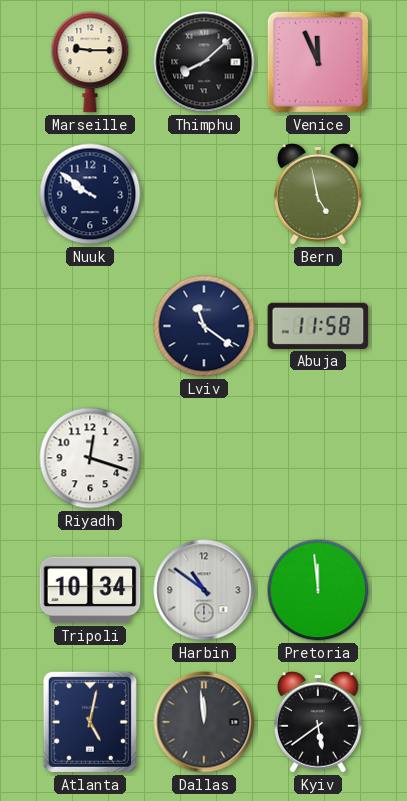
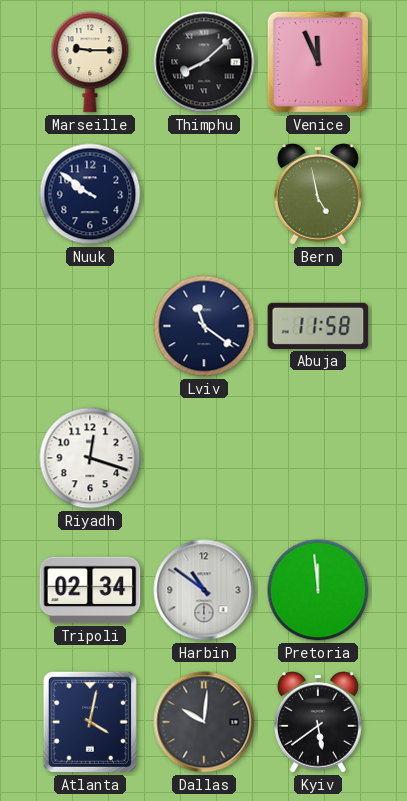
Tripoli: 10:34 -> 02:34 (90, 590)
Atlanta: 5:02 -> 4:02 (90, 722)
Dallas: 11:59 -> 10:01 (204, 722)
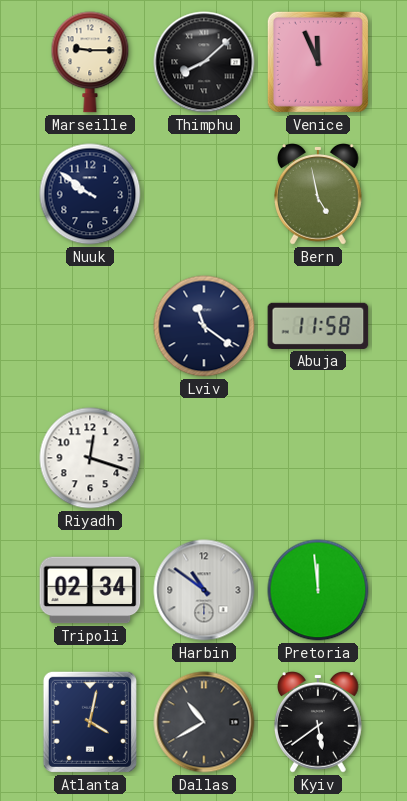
Dallas: 10:01 -> 10:40 (204, 722)
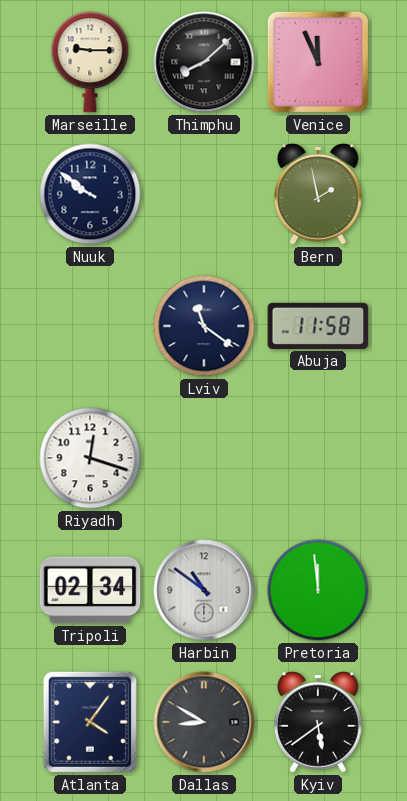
Bern: 4:58 -> 1:58 (319, 194)
Atlanta: 4:02 -> 4:06 (90, 722)
Dallas: 10:40 -> 8:50 (204, 722)
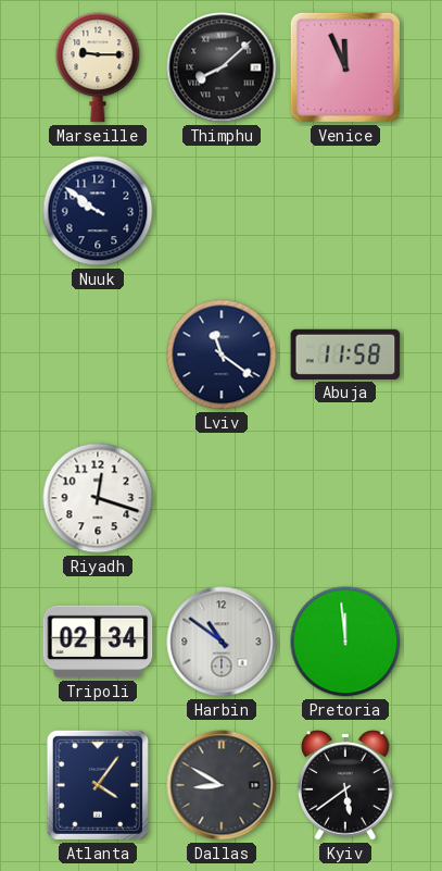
Bern: 1:58 -> none (319, 194)
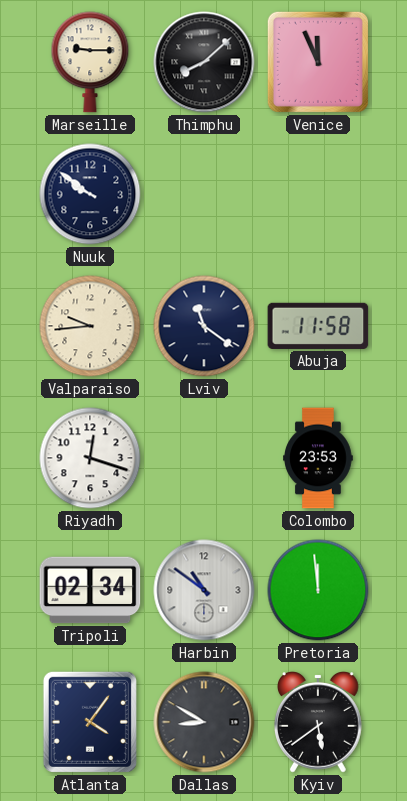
Valparaiso: none -> 9:44 (90, 326)
Colombo: none -> 23:53 (319, 458)
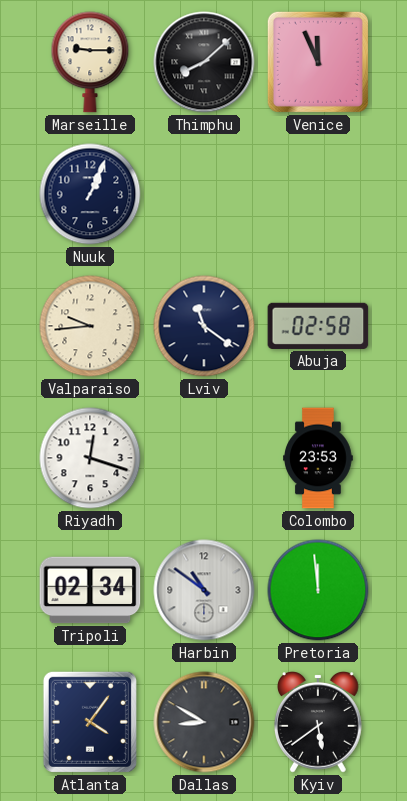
Nuuk: 9:51 -> 1:04 (90, 194)
Abuja: 11:58 -> 02:58 (318, 326)
